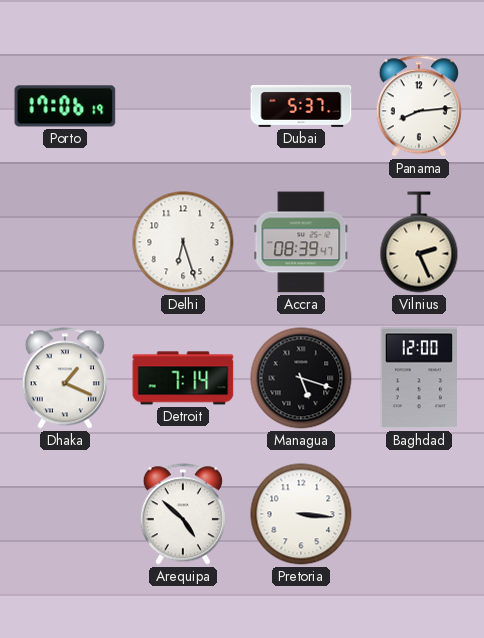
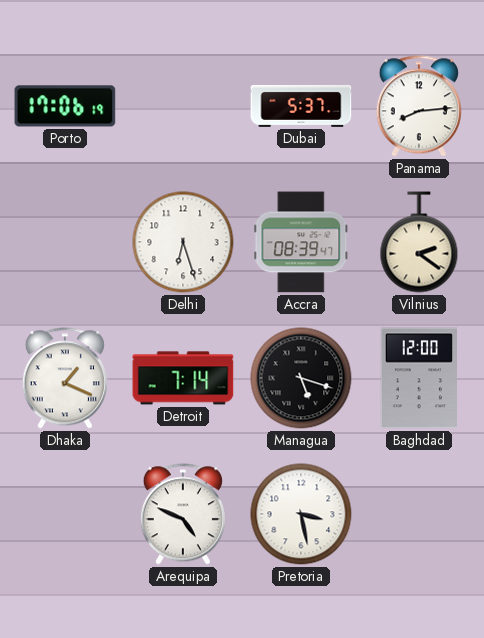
Vilnius: 2:26 -> 2:21 (419, 242)
Arequipa: 4:52 -> 4:49 (183, 514)
Pretoria: 3:16 -> 3:28 (301, 514)
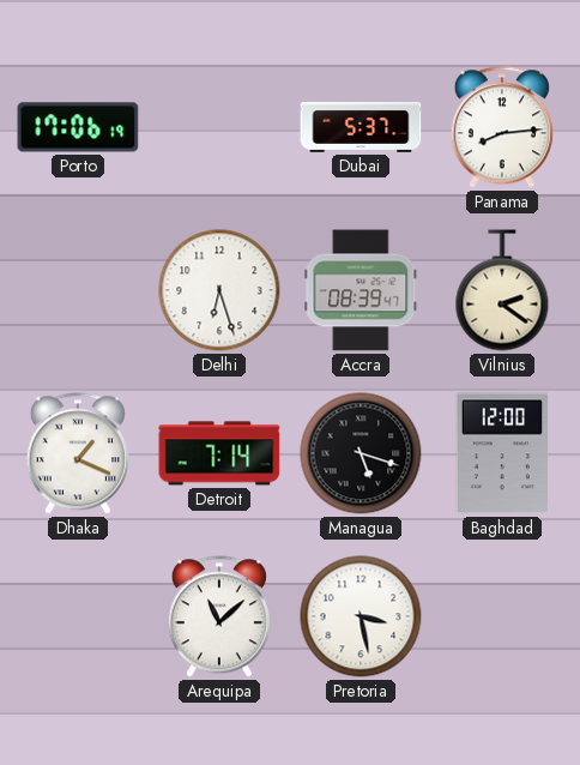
Arequipa: 4:49 -> 11:08 (219, 616)
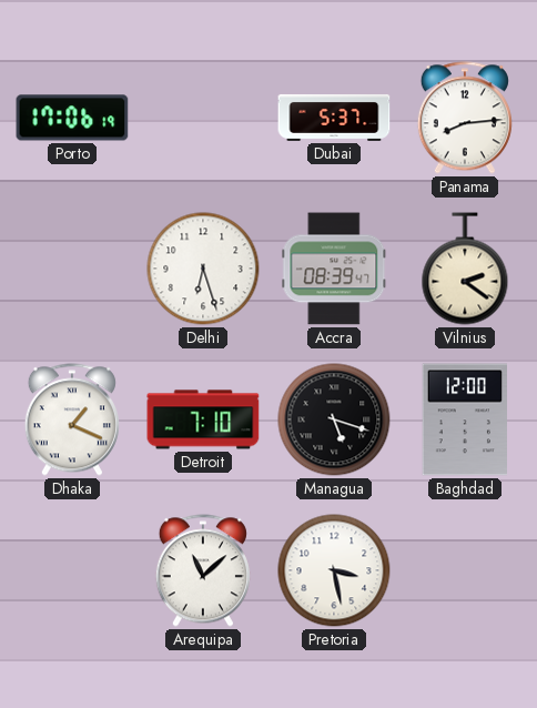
Detroit: 7:14 -> 7:10 (203, 419)
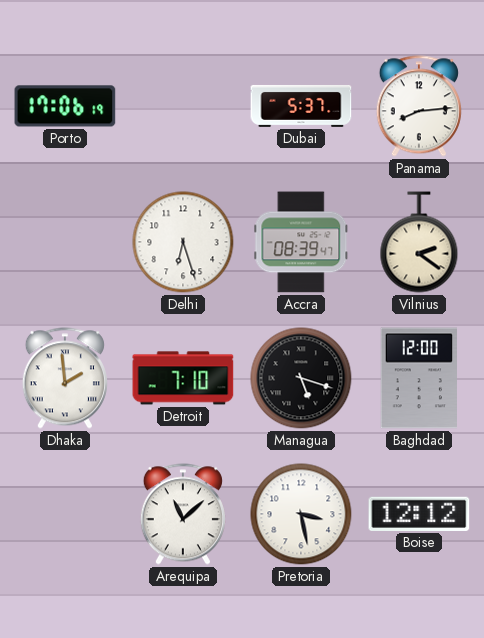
Dhaka: 1:19 -> 1:59 (65, 378)
Boise: none -> 12:12 (419, 514)
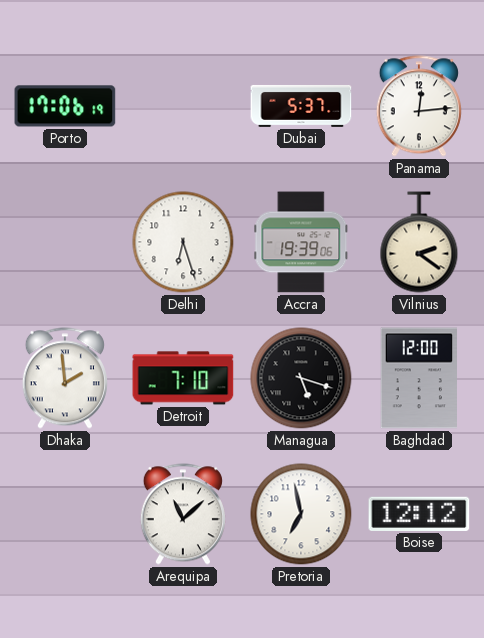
Panama: 8:14 -> 12:14 (419, 106)
Accra: 08:39 -> 19:39 (301, 242)
Pretoria: 3:28 -> 6:58 (301, 514)
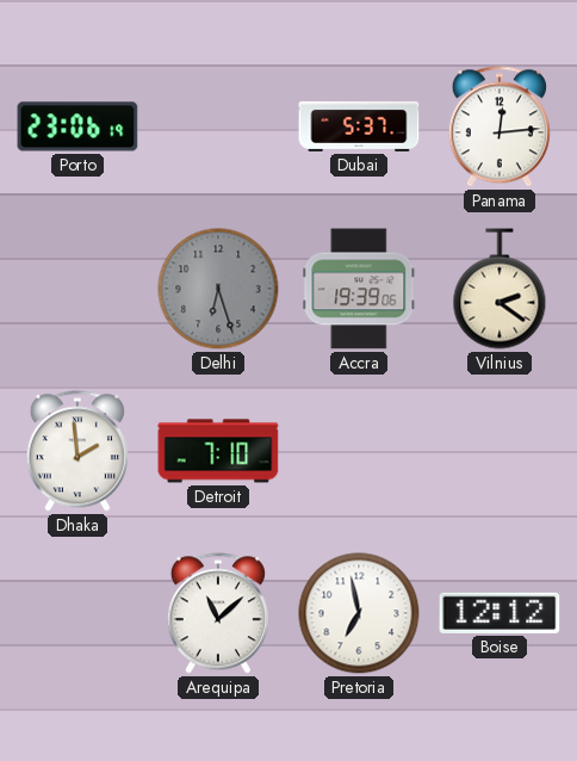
Porto: 17:06 -> 23:06 (77, 126)
Delhi dial: white -> grey (218, 289)
Managua: 5:18 -> none (301, 378)
Baghdad: 12:00 -> none (418, 378)
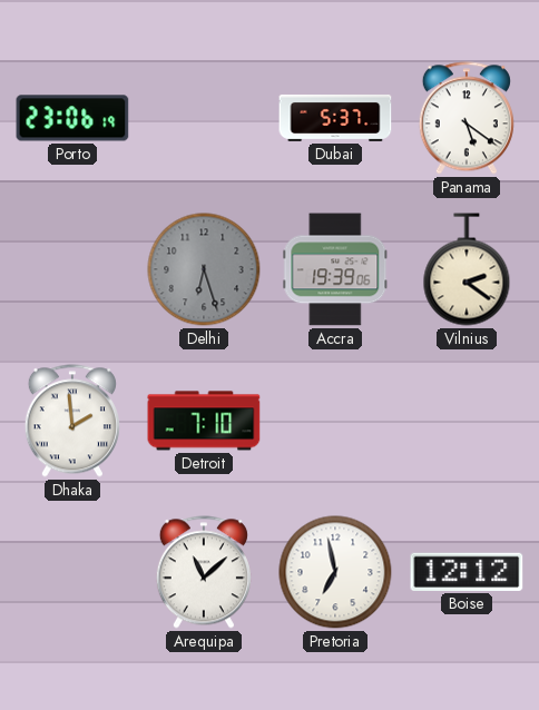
Panama: 12:14 -> 5:21 (467, 118)
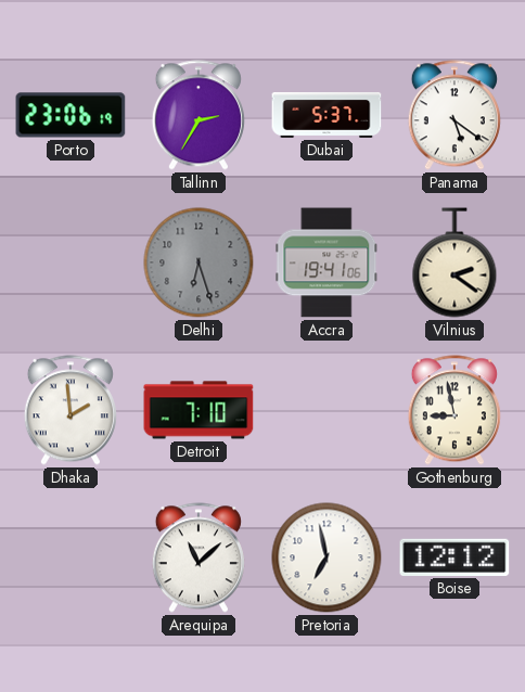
Tallinn: none -> 2:35 (199, 115)
Accra: 19:39 -> 19:41 (326, 262)
Gothenburg: none -> 8:58 (454, 410)
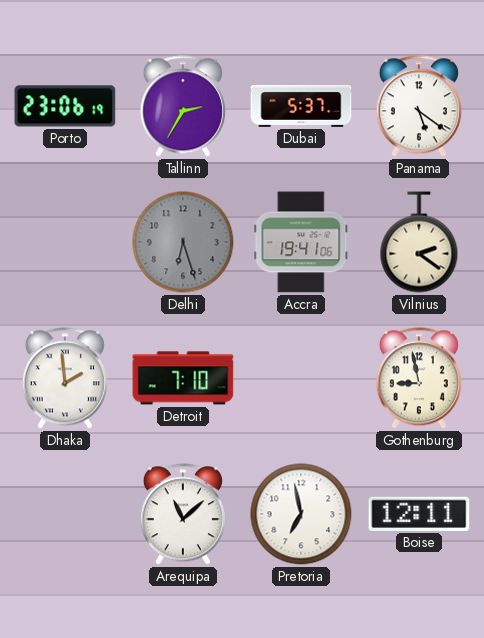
Boise: 12:12 -> 12:11 (419, 514)
